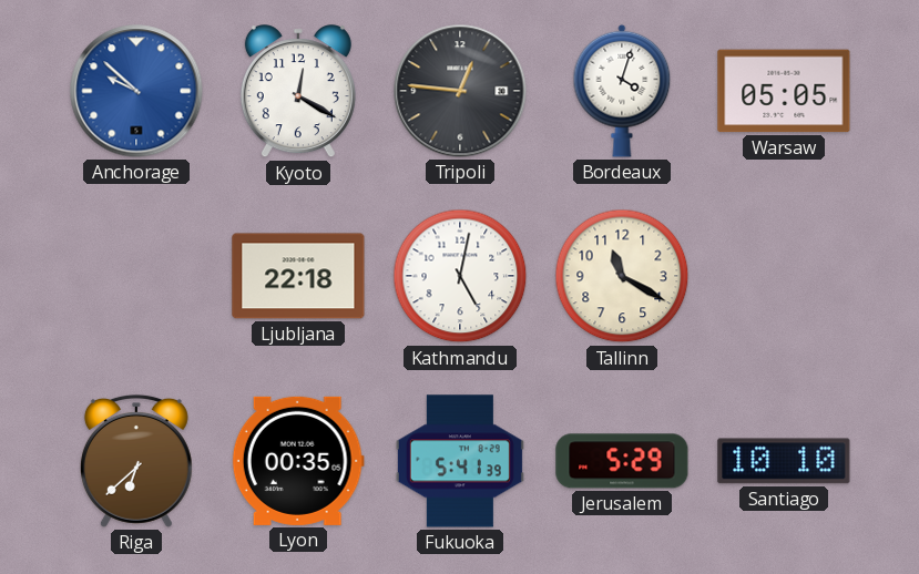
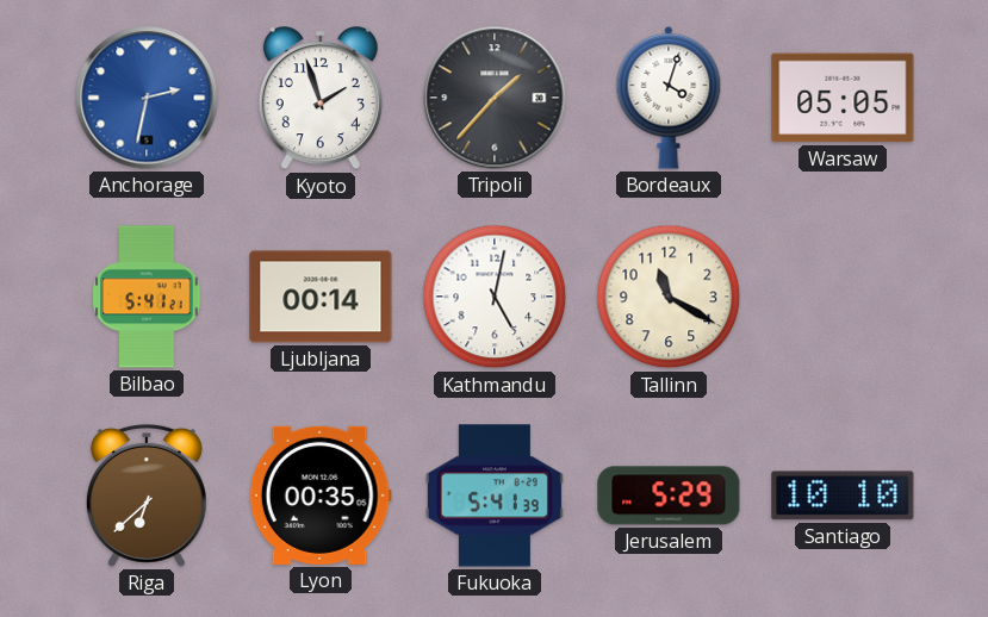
Anchorage: 9:52 -> 2:32 (147, 98)
Kyoto: 12:20 -> 1:57 (321, 99)
Tripoli: 12:46 -> 1:37 (495, 98)
Bilbao: none -> 5:41 (147, 297)
Ljubljana: 22:18 -> 00:14 (321, 297)
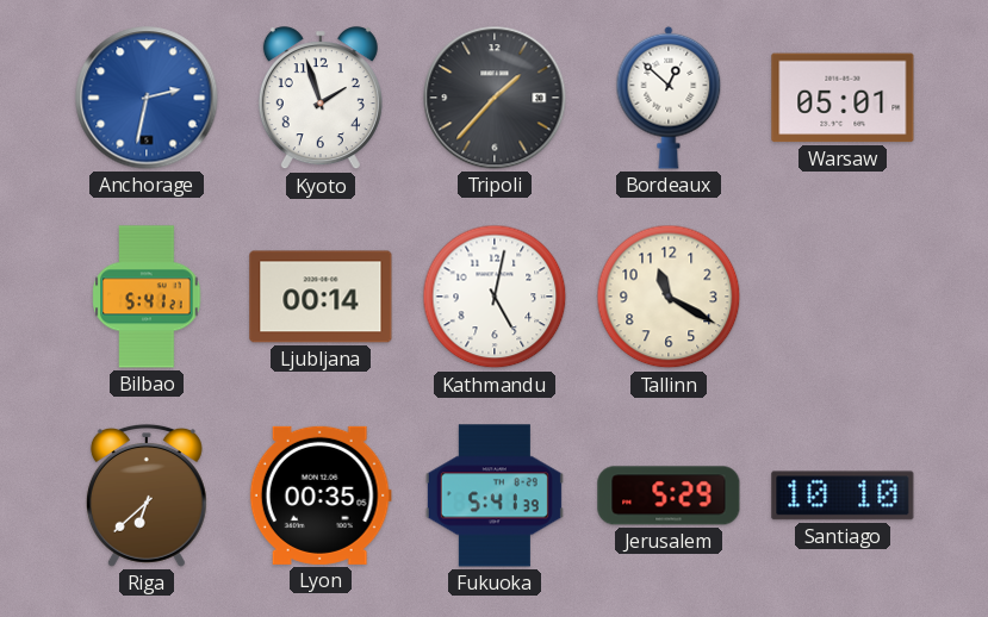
Bordeaux: 4:03 -> 12:52 (669, 98)
Warsaw: 05:05 -> 05:01 (843, 98)
